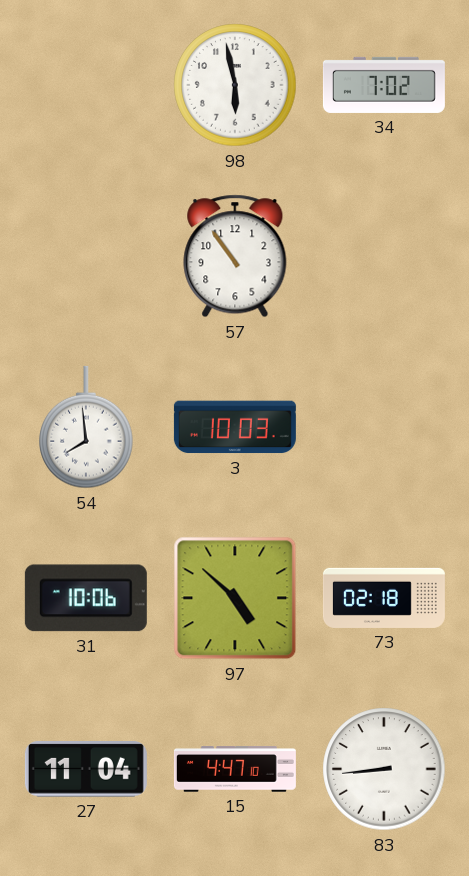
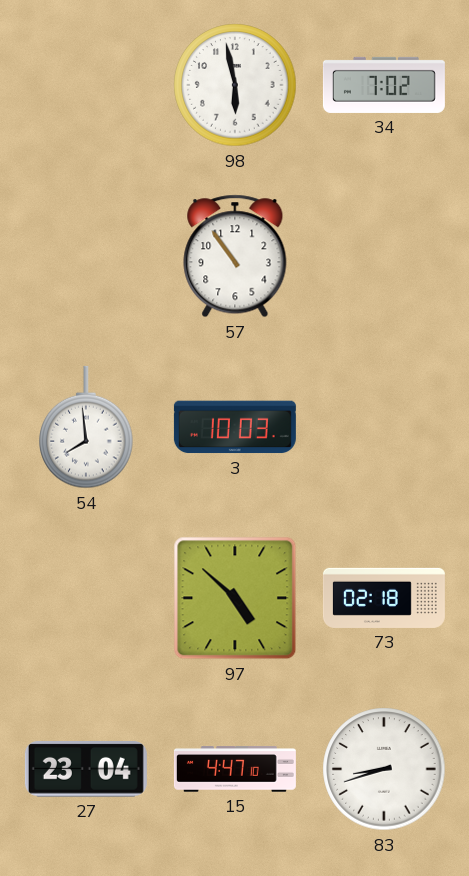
31: 10:06 -> none (86, 598)
27: 11:04 -> 23:04 (86, 770)
83: 8:44 -> 8:42 (384, 769)
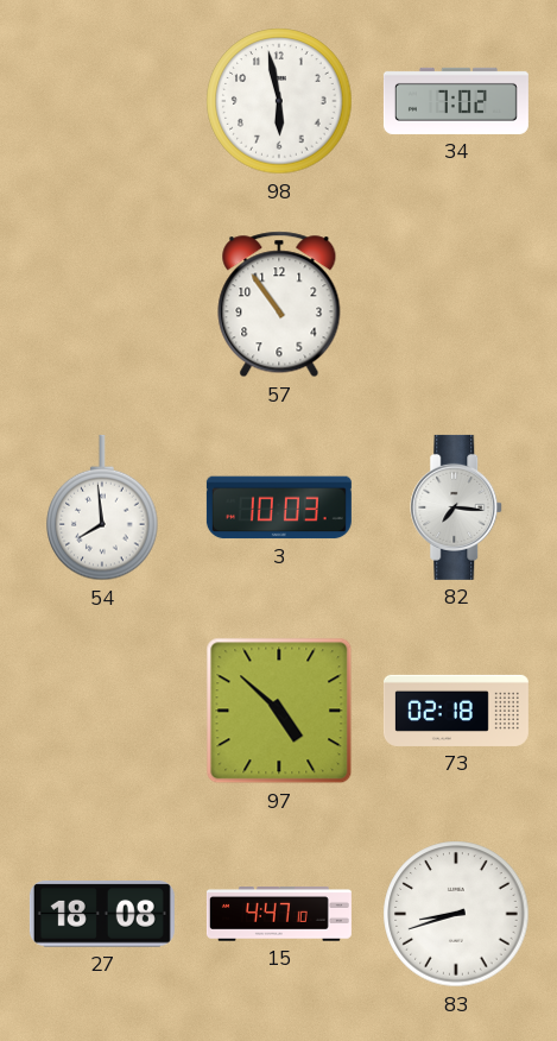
82: none -> 7:16 (457, 507)
27: 23:04 -> 18:08 (102, 915)
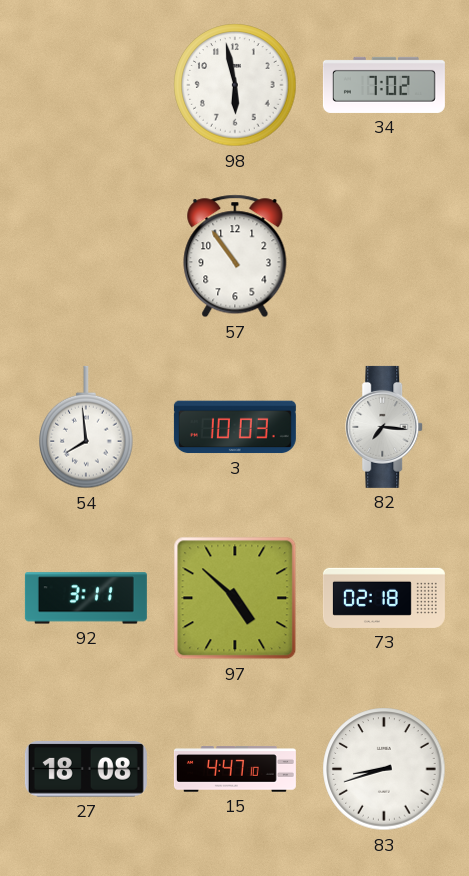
92: none -> 3:11 (86, 598)
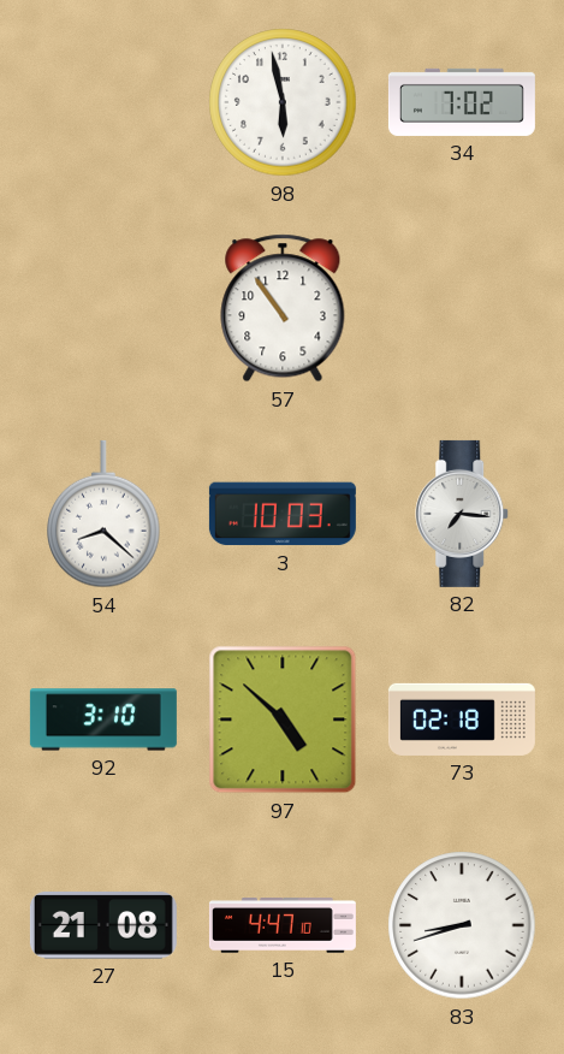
54: 7:59 -> 8:22 (103, 514)
92: 3:11 -> 3:10 (103, 720)
27: 18:08 -> 21:08 (103, 926)
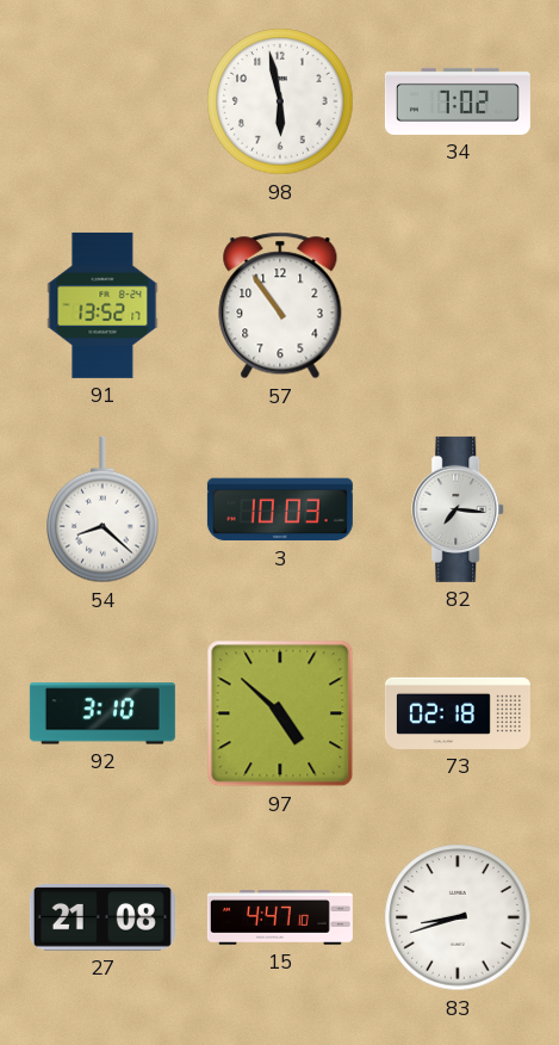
91: none -> 13:52 (103, 305)
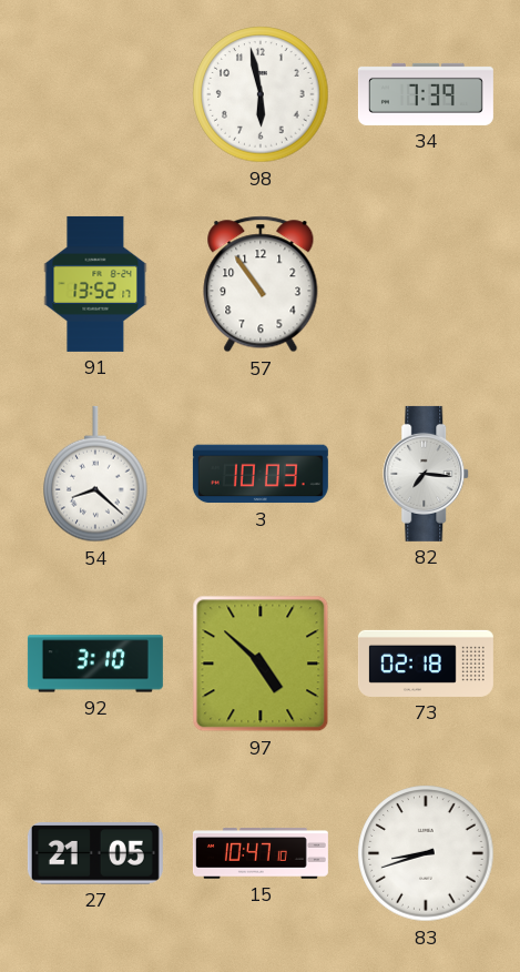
34: 7:02 -> 7:39 (426, 94)
27: 21:08 -> 21:05 (95, 854)
15: 4:47 -> 10:47 (261, 853)
